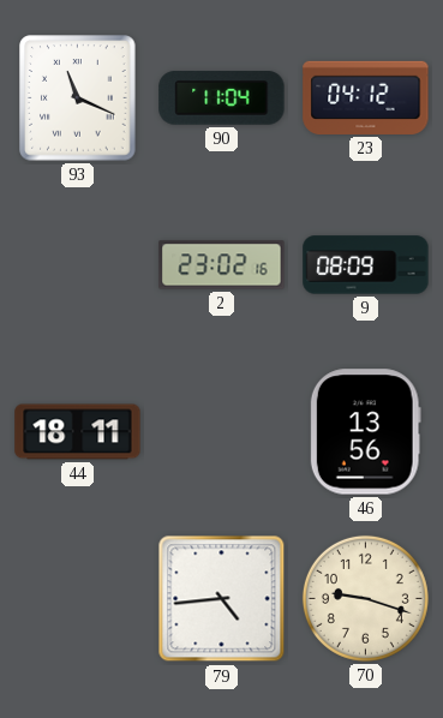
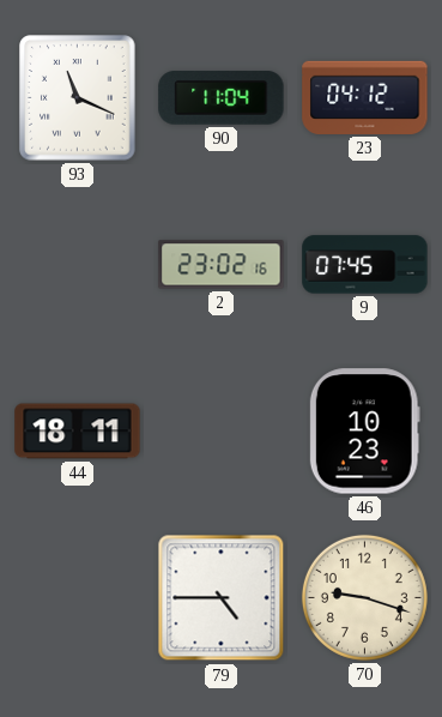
9: 08:09 -> 07:45 (365, 265)
46: 13:56 -> 10:23 (364, 432)
79: 4:44 -> 4:45 (222, 598)
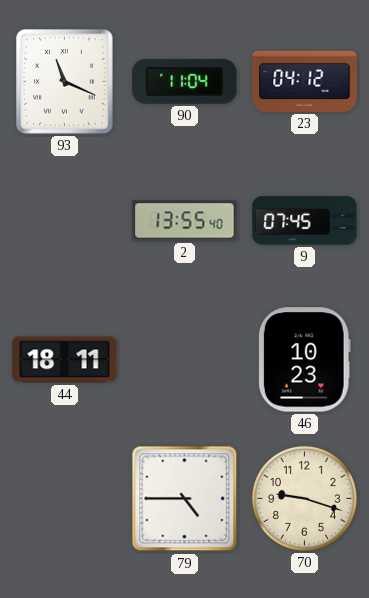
2: 23:02 -> 13:55 (185, 221)
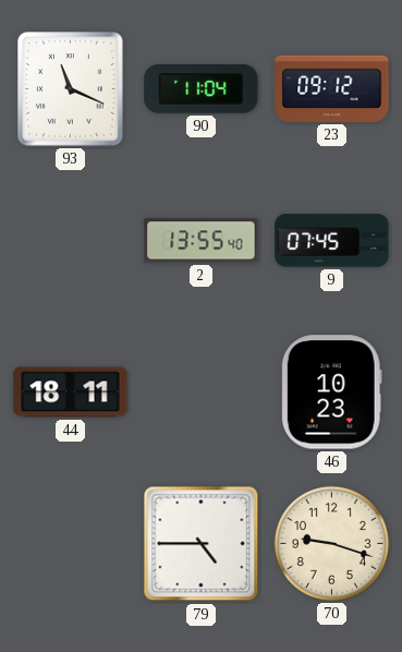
23: 04:12 -> 09:12 (332, 88)
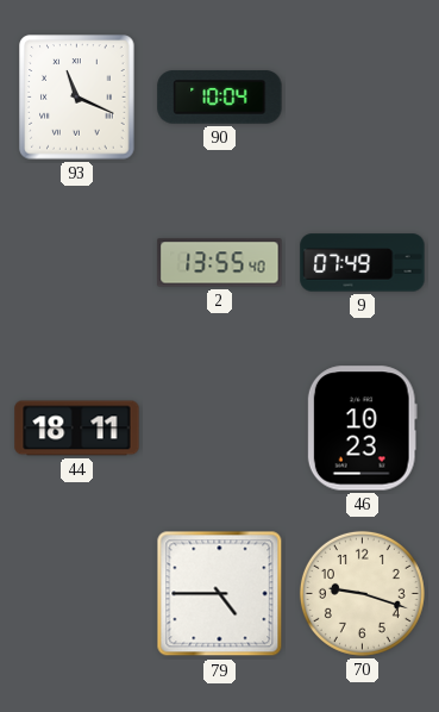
90: 11:04 -> 10:04 (220, 98)
23: 09:12 -> none (332, 88)
9: 07:45 -> 07:49 (363, 263)
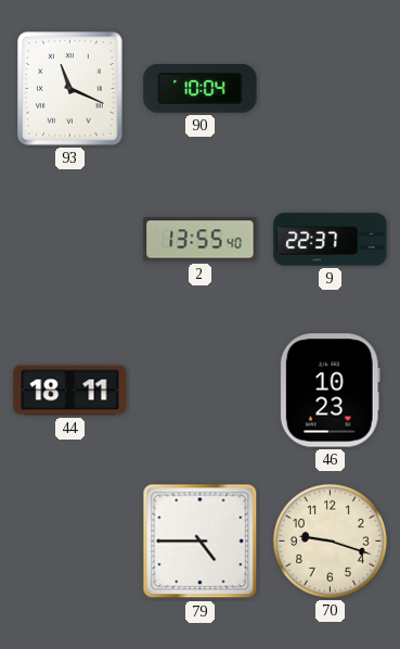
9: 07:49 -> 22:37 (331, 240)
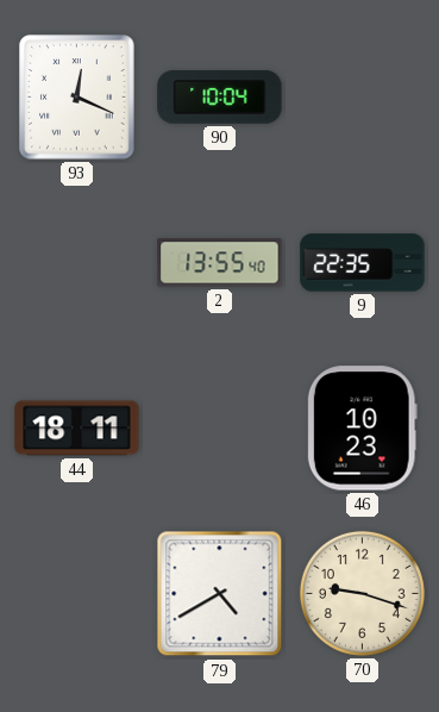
93: 11:19 -> 12:19 (77, 98)
9: 22:37 -> 22:35 (363, 263)
79: 4:45 -> 4:40 (220, 594)
